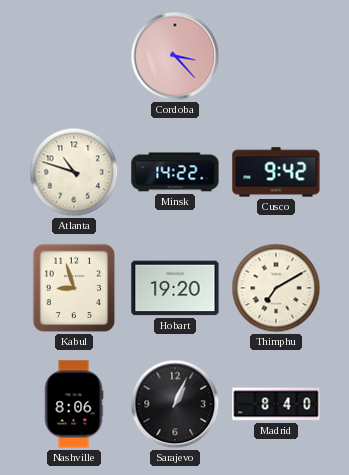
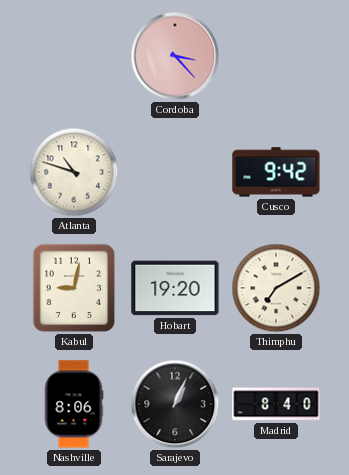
Minsk: 14:22 -> none (175, 172)
Kabul: 8:57 -> 9:02 (74, 288)
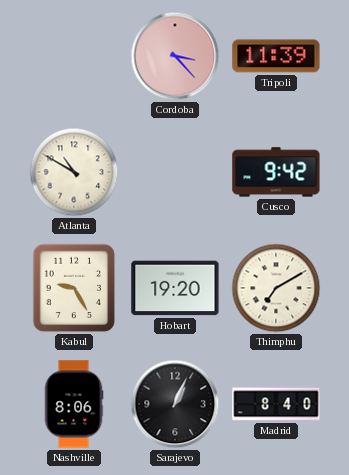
Tripoli: none -> 11:39 (276, 56)
Atlanta: 10:48 -> 10:50 (74, 172)
Kabul: 9:02 -> 9:25 (74, 288)
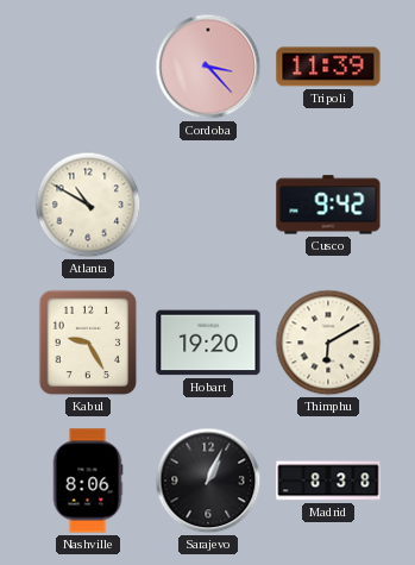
Thimphu: 7:10 -> 6:10 (328, 343)
Madrid: 8:40 -> 8:38 (328, 481)
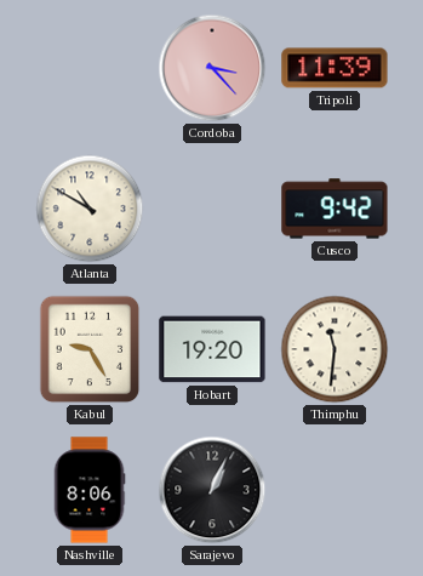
Thimphu: 6:10 -> 11:31 (335, 349)
Madrid: 8:38 -> none (328, 481)
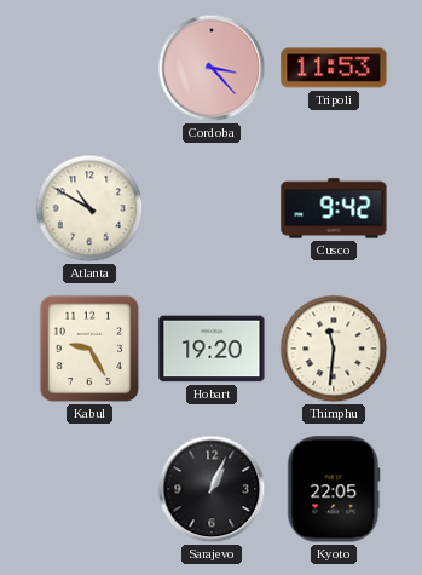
Tripoli: 11:39 -> 11:53 (334, 68)
Nashville: 8:06 -> none (90, 490)
Kyoto: none -> 22:05 (334, 489)
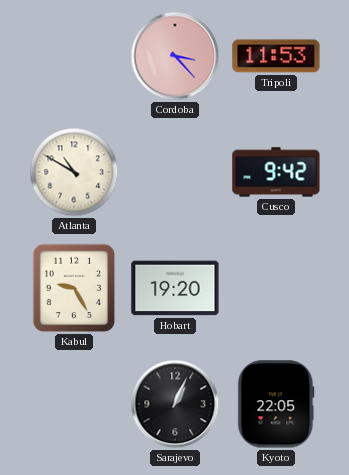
Thimphu: 11:31 -> none (334, 349)
